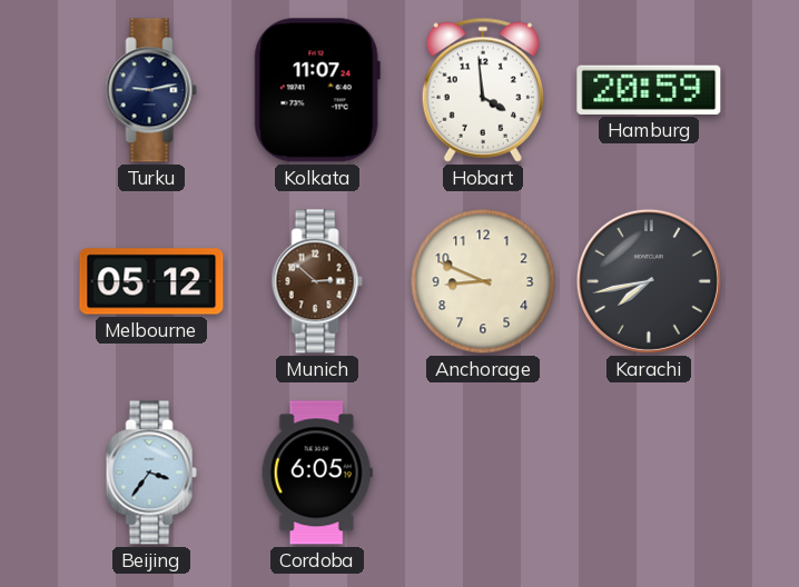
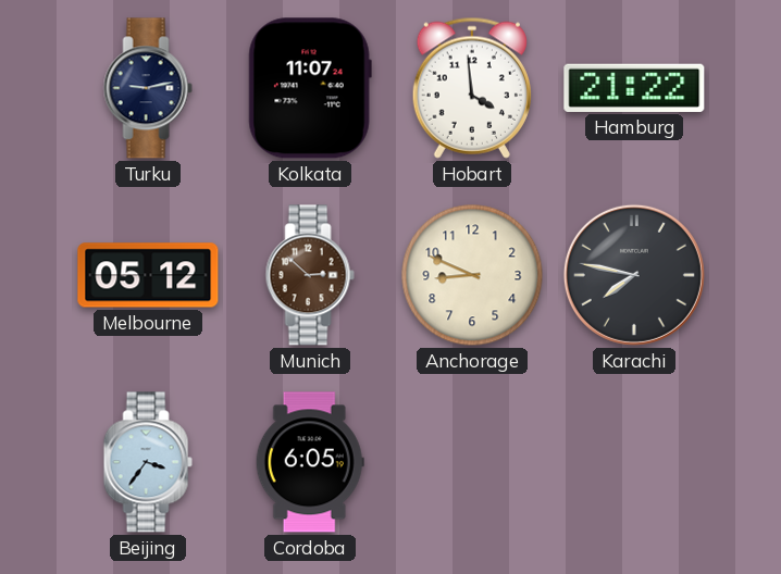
Hamburg: 20:59 -> 21:22 (634, 88)
Karachi: 7:43 -> 7:47 (634, 275)
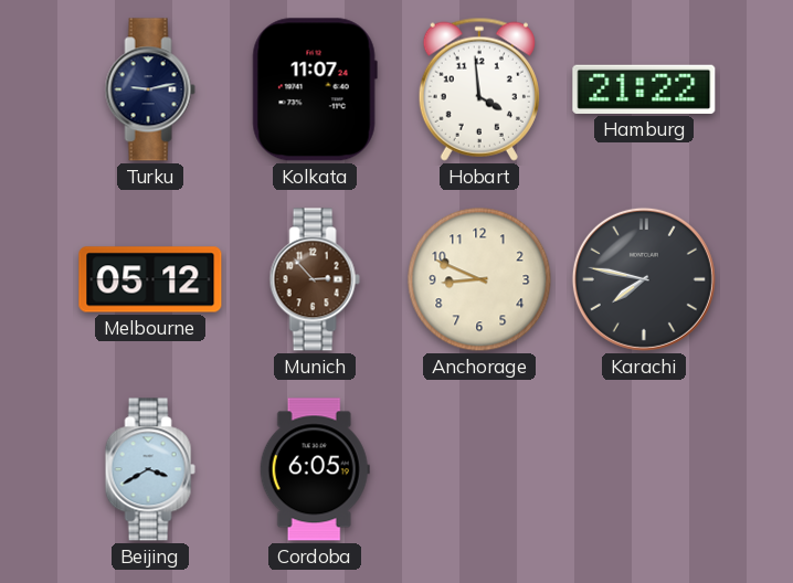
Munich: 2:52 -> 2:53 (315, 279)
Beijing: 3:36 -> 3:40 (150, 469)
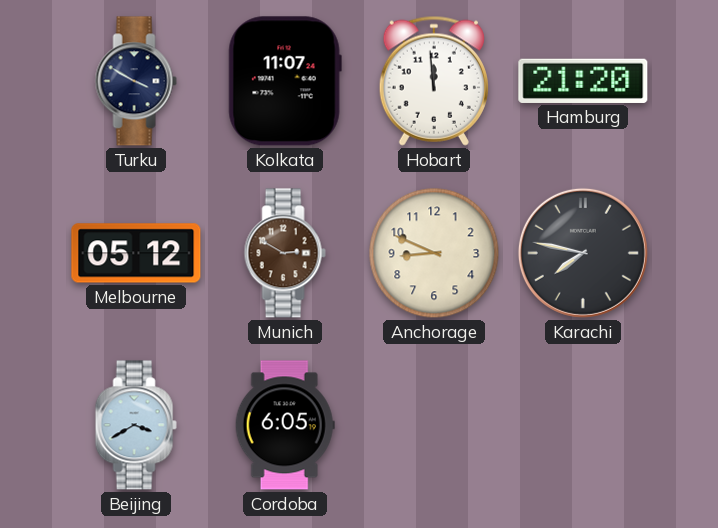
Turku: 9:13 -> 3:50 (136, 81)
Hobart: 3:59 -> 11:59 (434, 81)
Hamburg: 21:22 -> 21:20 (583, 81)
Munich: 2:53 -> 2:50 (285, 253)
